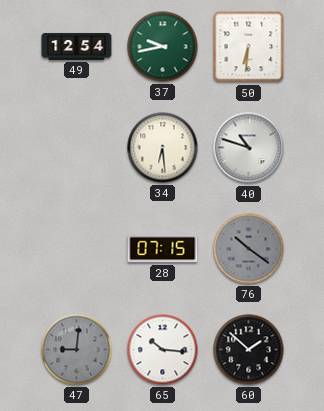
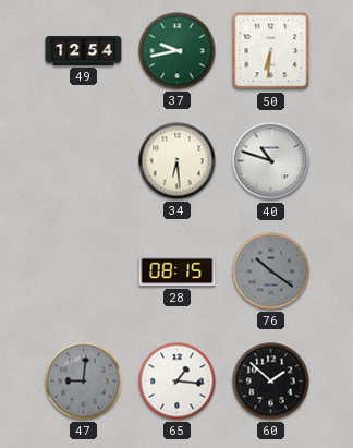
28: 07:15 -> 08:15 (178, 271)
65: 10:16 -> 1:16 (178, 382)
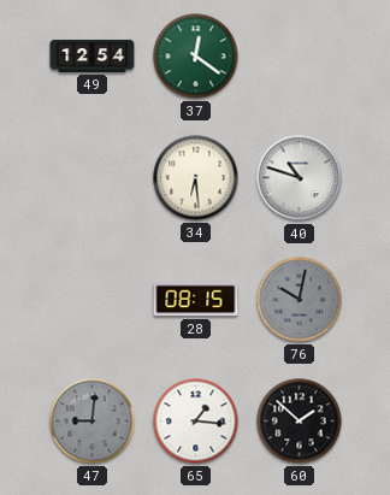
37: 9:43 -> 12:21 (196, 57)
50: 6:31 -> none (271, 51)
76: 10:21 -> 10:02 (300, 300)
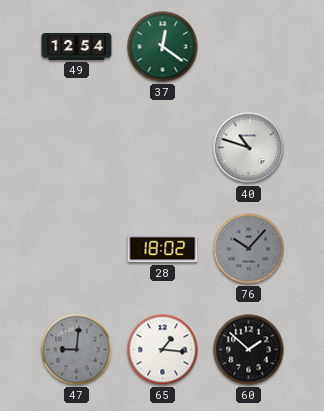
34: 6:29 -> none (196, 178)
28: 08:15 -> 18:02 (163, 249)
76: 10:02 -> 10:07 (249, 249)
